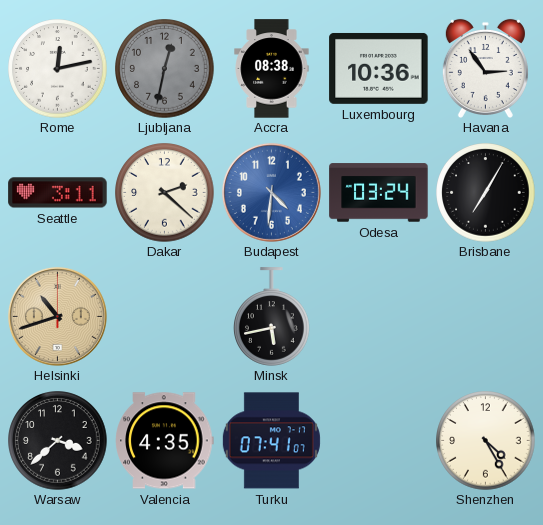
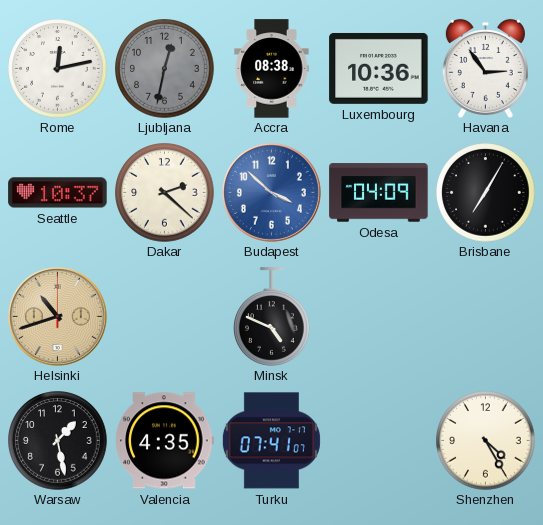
Seattle: 3:11 -> 10:37 (58, 193)
Budapest: 4:31 -> 3:52 (271, 192)
Odesa: 03:24 -> 04:09 (379, 193)
Minsk: 5:43 -> 4:49 (272, 317)
Warsaw: 3:38 -> 1:28 (58, 441)
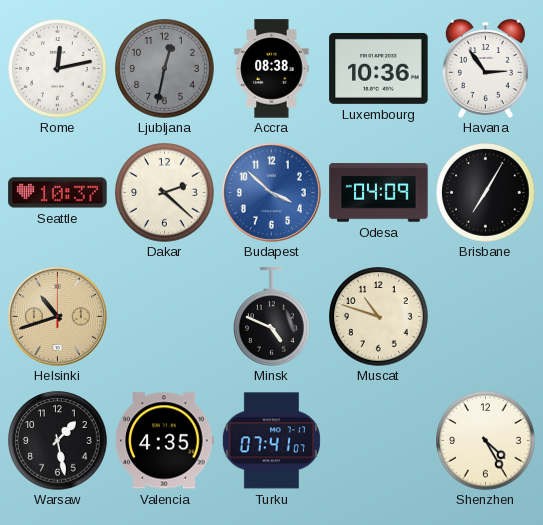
Muscat: none -> 10:48 (379, 317)
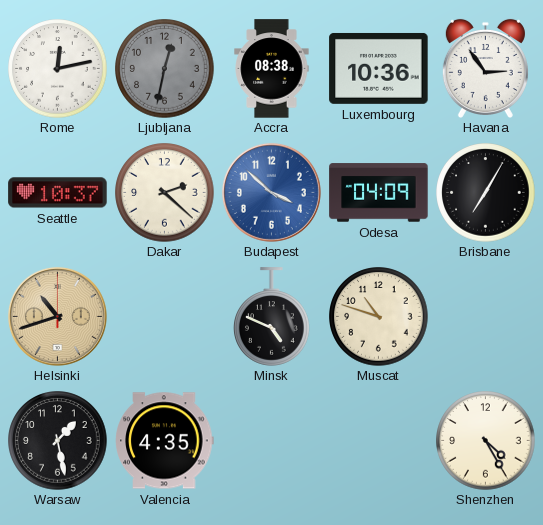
Turku: 07:41 -> none (271, 441)
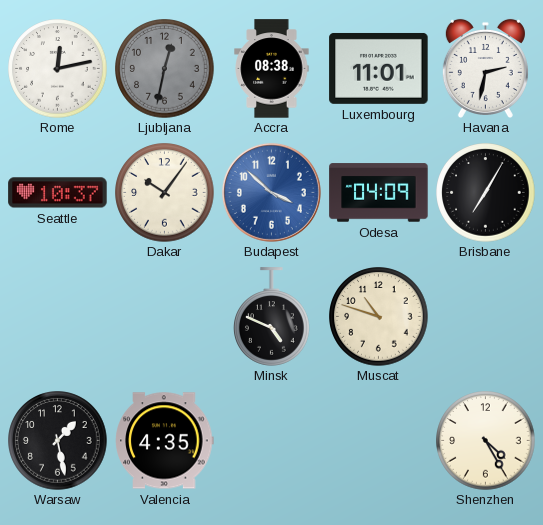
Luxembourg: 10:36 -> 11:01 (379, 68)
Havana: 2:54 -> 2:32 (485, 68)
Dakar: 2:22 -> 10:06 (165, 193)
Helsinki: 10:42 -> none (57, 316)
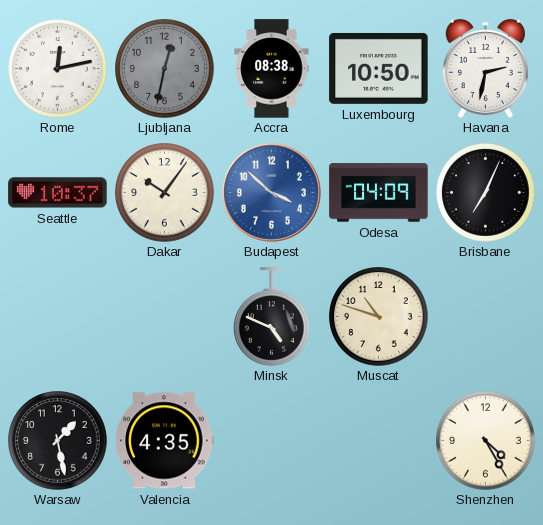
Luxembourg: 11:01 -> 10:50 (379, 68)
Brisbane: 7:05 -> 7:04 (486, 193)
